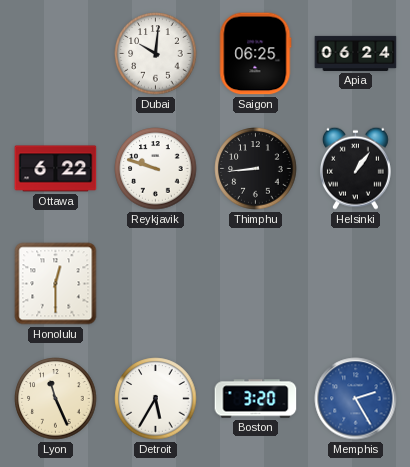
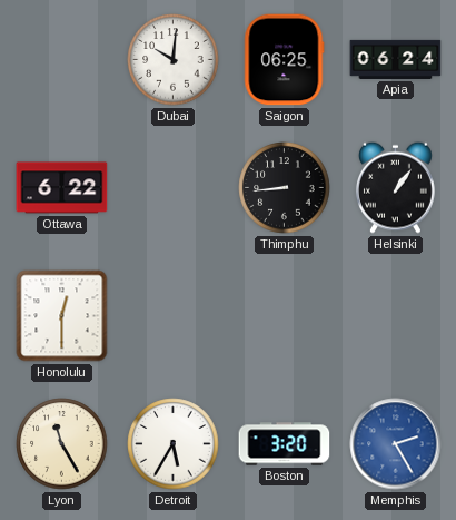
Reykjavik: 9:48 -> none (156, 169)
Lyon: 11:26 -> 11:25 (62, 444)
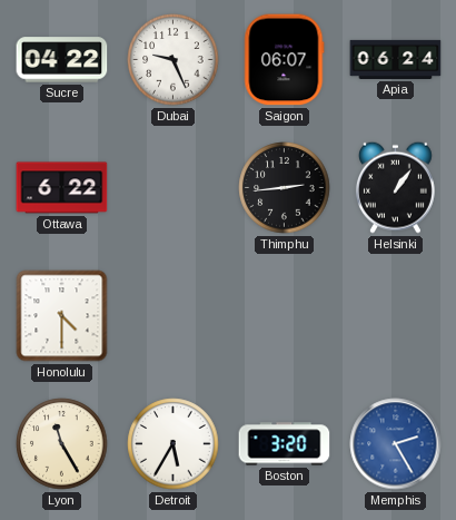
Sucre: none -> 04:22 (62, 60)
Dubai: 10:01 -> 9:26 (174, 60)
Saigon: 06:25 -> 06:07 (285, 60)
Thimphu: 8:44 -> 2:44 (285, 188)
Honolulu: 12:30 -> 4:30 (62, 316)
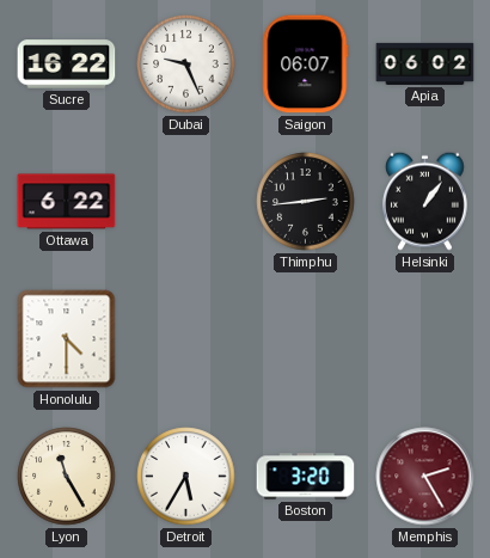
Sucre: 04:22 -> 16:22 (67, 65)
Apia: 06:24 -> 06:02 (425, 63)
Memphis dial: blue -> burgundy (425, 477)
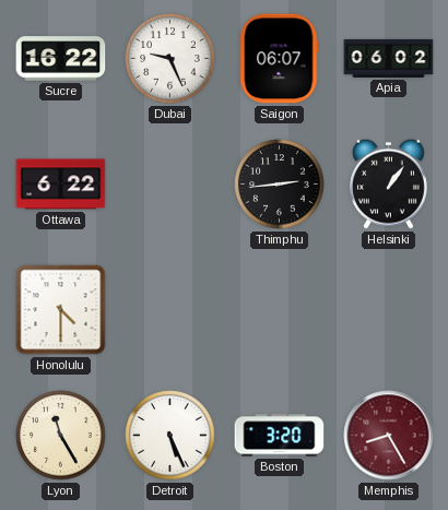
Detroit: 5:35 -> 5:26 (170, 436)
Memphis: 2:25 -> 8:25 (389, 436)
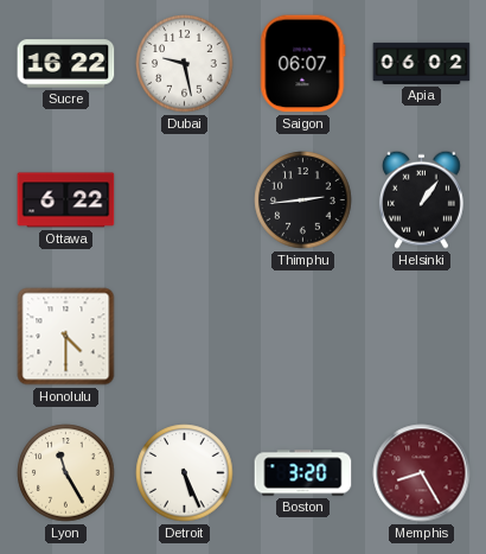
Dubai: 9:26 -> 9:28 (185, 64)
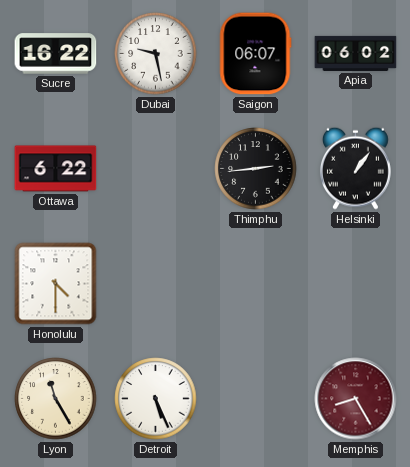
Boston: 3:20 -> none (303, 473)
